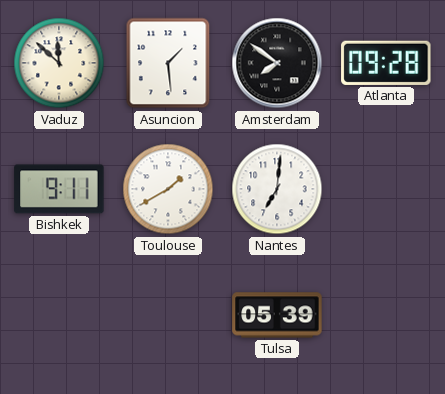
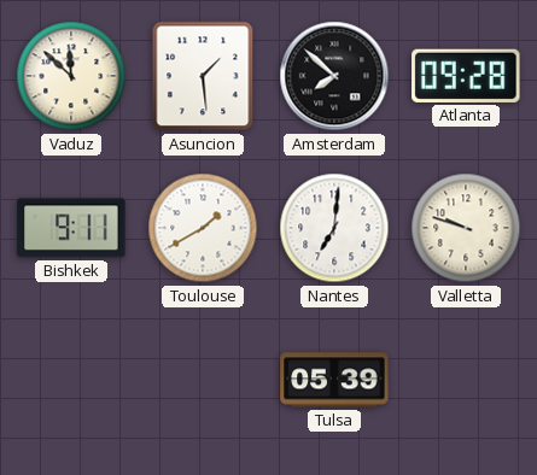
Amsterdam: 7:51 -> 7:52 (334, 76)
Valletta: none -> 9:48 (466, 228)
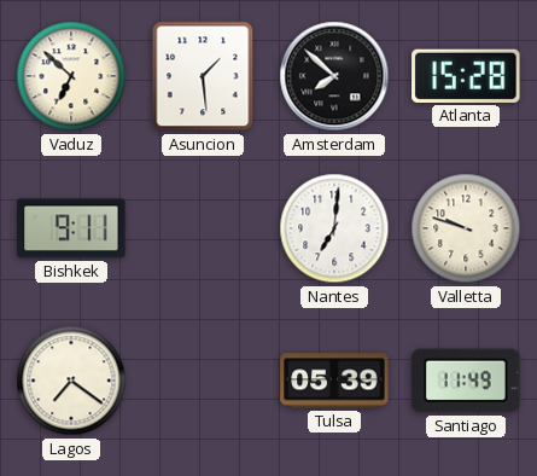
Vaduz: 11:52 -> 6:52 (71, 76)
Atlanta: 09:28 -> 15:28 (466, 76)
Toulouse: 1:40 -> none (203, 228)
Lagos: none -> 7:21 (71, 381)
Santiago: none -> 11:49 (466, 381)
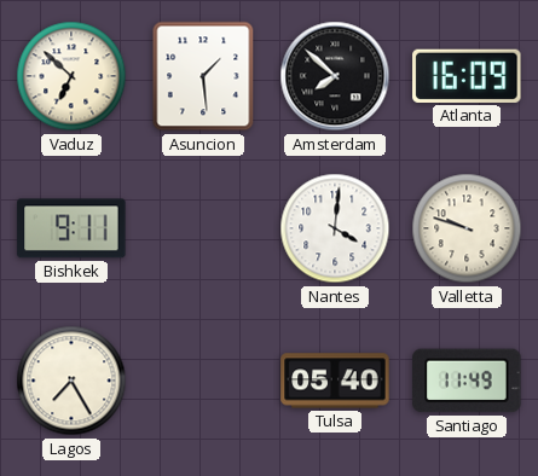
Atlanta: 15:28 -> 16:09 (467, 76)
Nantes: 7:01 -> 4:01 (335, 228)
Lagos: 7:21 -> 7:25 (71, 381)
Tulsa: 05:39 -> 05:40 (335, 381)
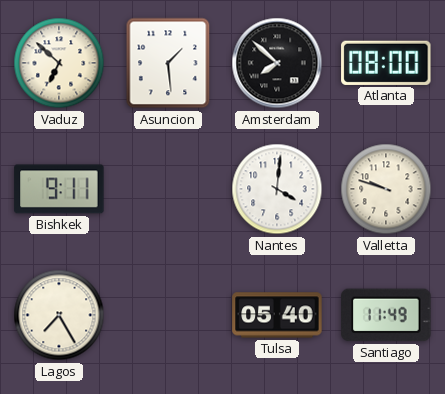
Atlanta: 16:09 -> 08:00 (386, 63)
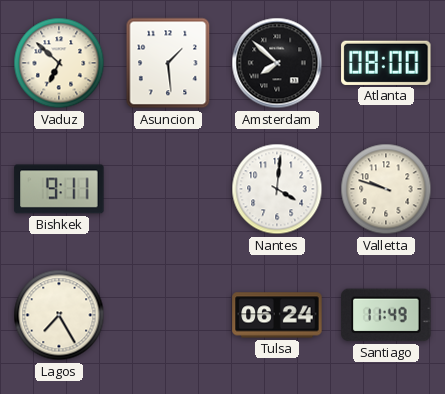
Tulsa: 05:40 -> 06:24 (277, 315)
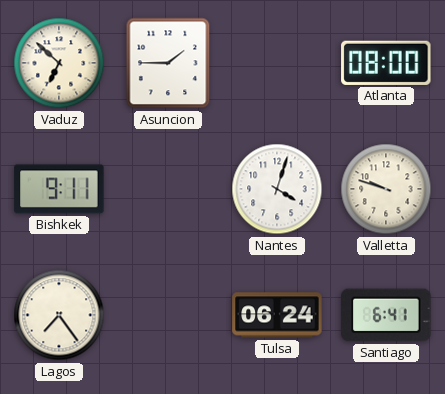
Asuncion: 1:29 -> 1:45 (168, 63)
Amsterdam: 7:52 -> none (277, 63)
Nantes: 4:01 -> 4:03 (277, 189)
Lagos: 7:25 -> 7:24 (59, 315)
Santiago: 11:49 -> 6:41 (386, 315)
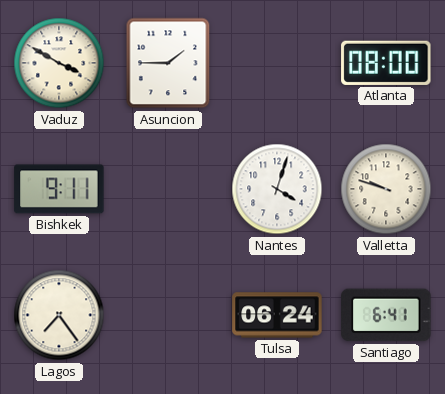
Vaduz: 6:52 -> 3:50 (59, 63)
